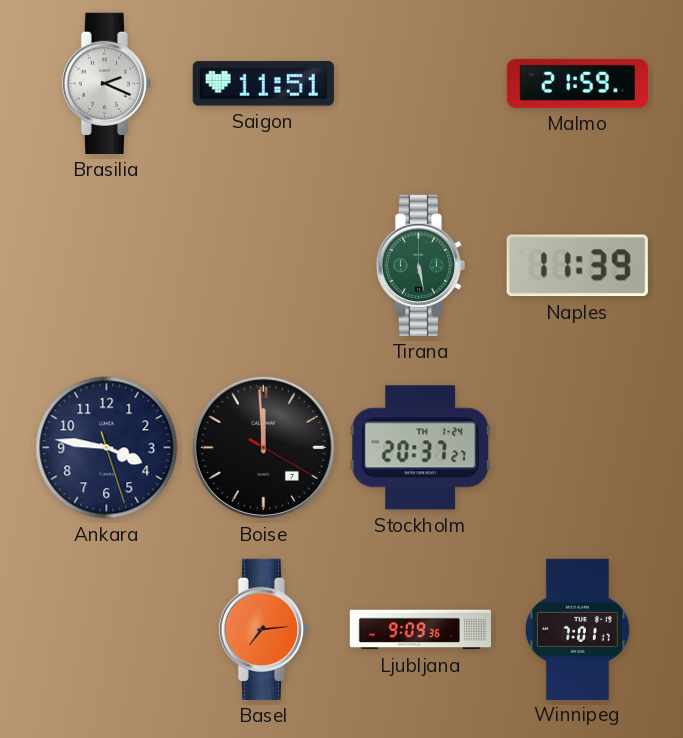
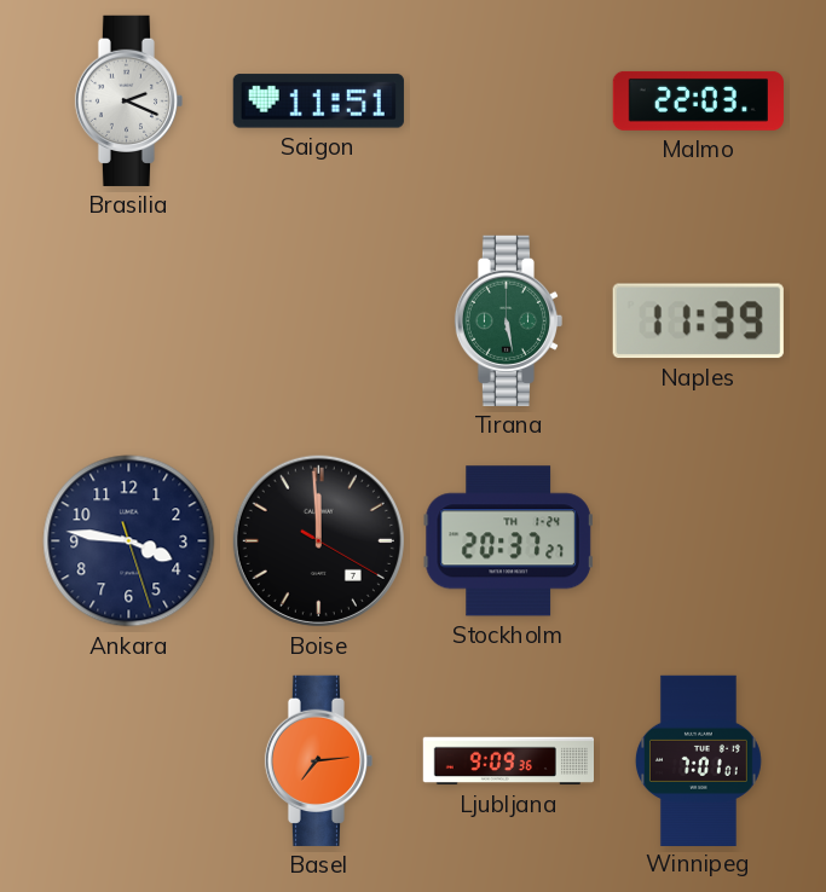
Malmo: 21:59 -> 22:03 (698, 100)
Winnipeg: 7:01:17 -> 7:01:01 (698, 760)
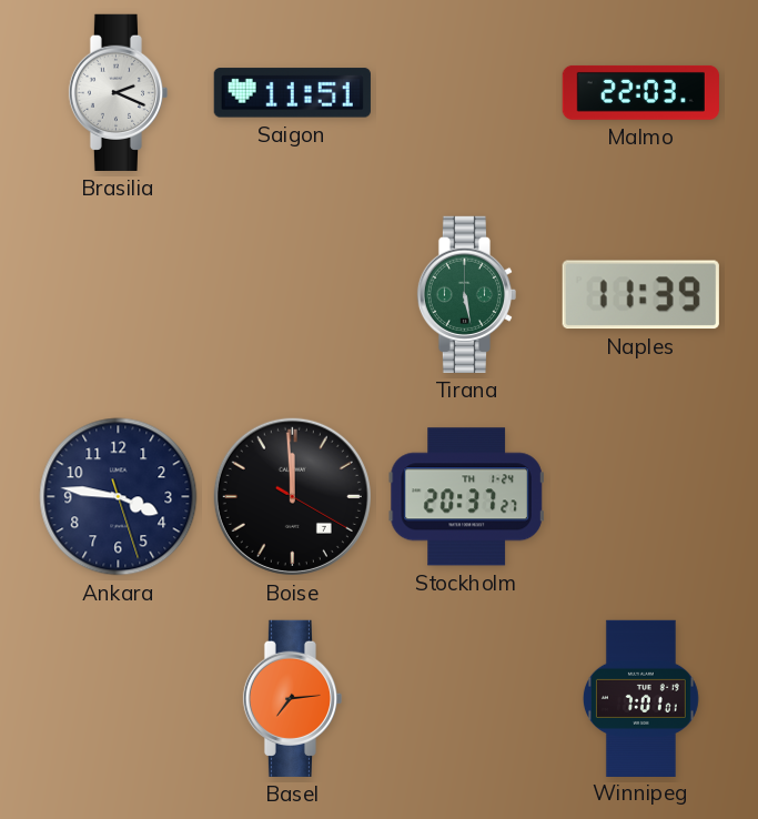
Ljubljana: 9:09 -> none (508, 761)
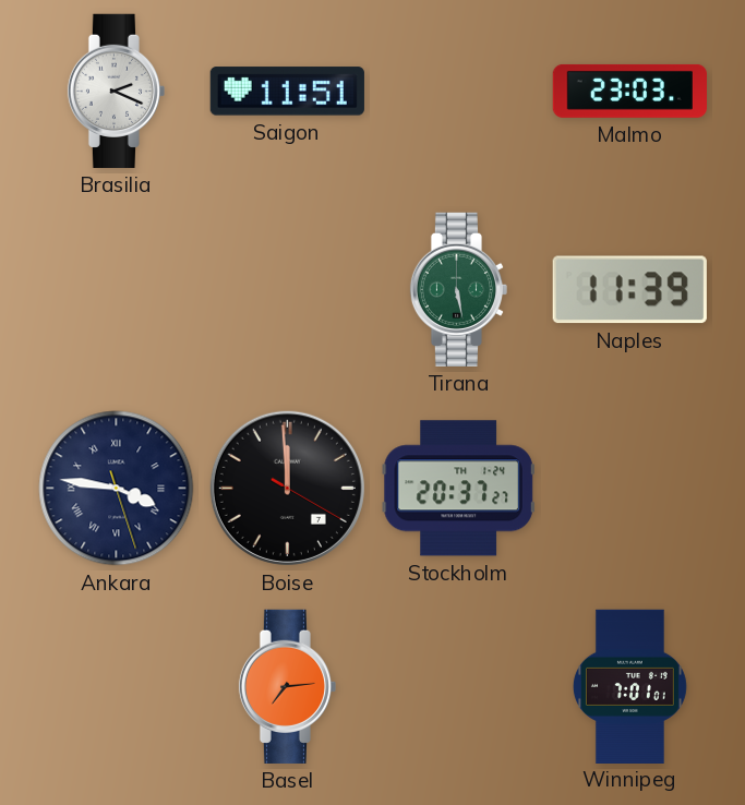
Malmo: 22:03 -> 23:03 (629, 91)
Ankara numerals: Arabic -> Roman (117, 489)
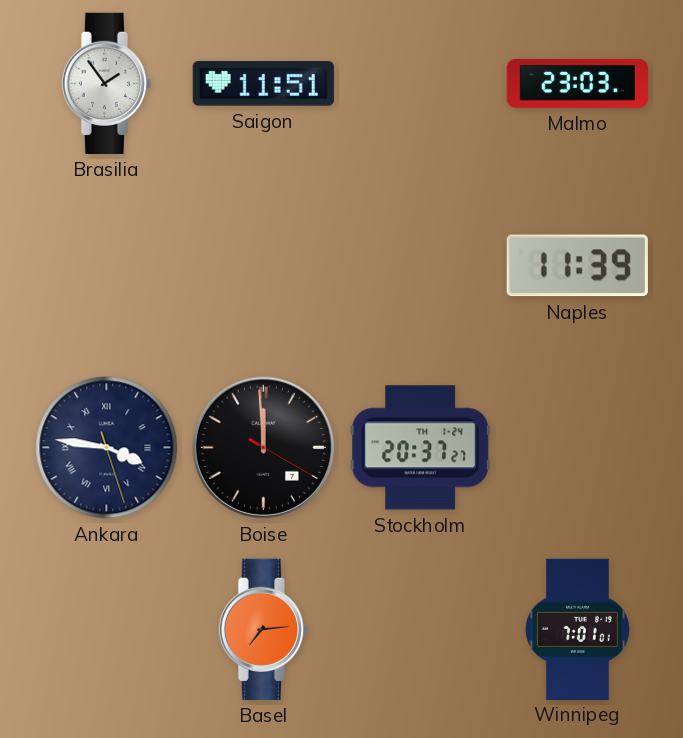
Brasilia: 2:19 -> 1:54 (106, 83)
Tirana: 5:28 -> none (458, 289)
